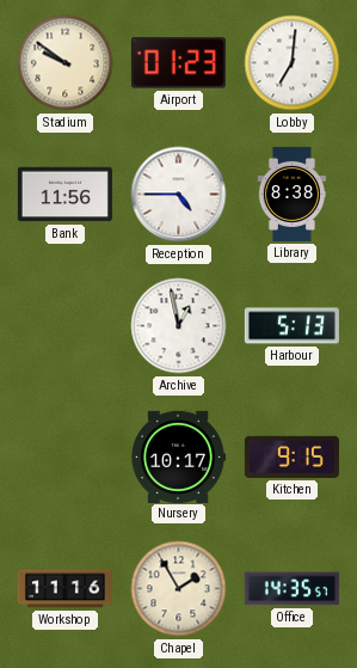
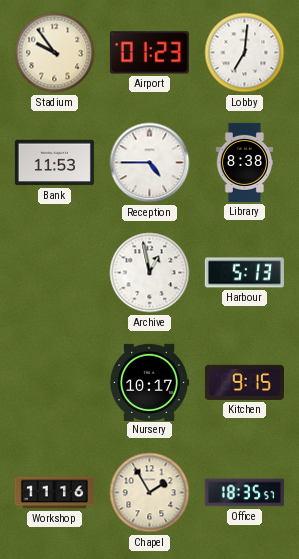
Stadium: 9:51 -> 9:54 (55, 53)
Bank: 11:56 -> 11:53 (54, 163)
Office: 14:35 -> 18:35 (244, 493)
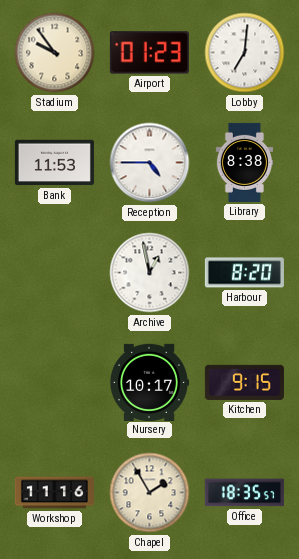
Harbour: 5:13 -> 8:20 (244, 273)
